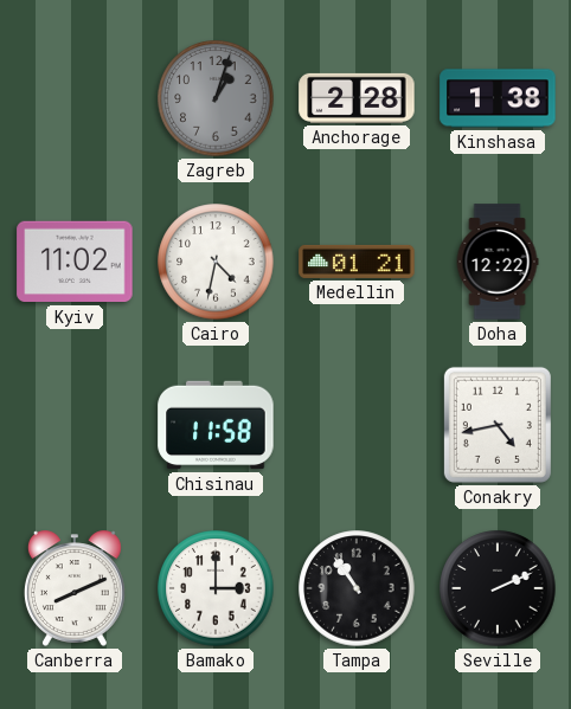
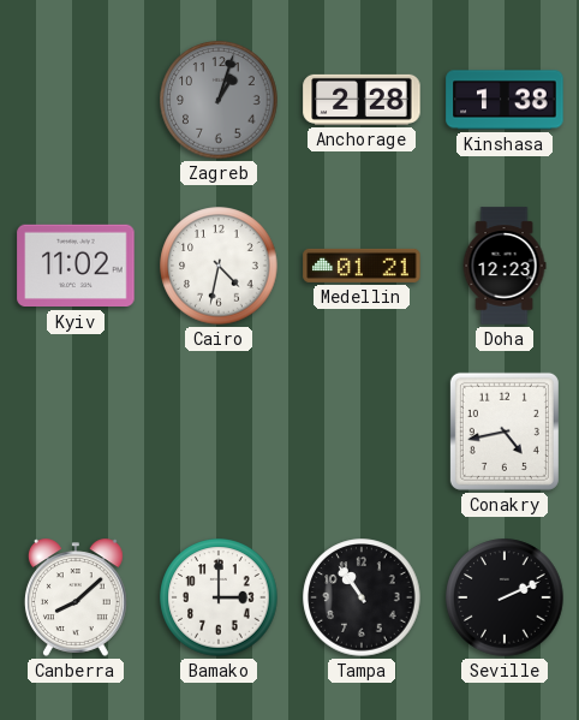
Doha: 12:22 -> 12:23 (505, 266)
Chisinau: 11:58 -> none (216, 425)
Canberra: 8:11 -> 8:08 (76, 597)
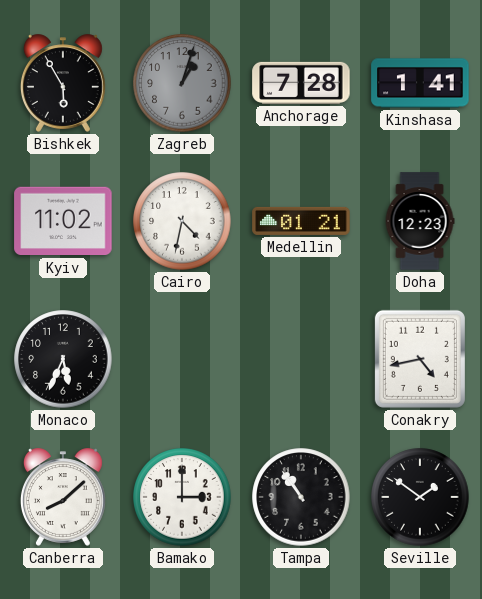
Bishkek: none -> 5:55 (63, 83)
Anchorage: 2:28 -> 7:28 (301, 83)
Kinshasa: 1:38 -> 1:41 (420, 83)
Monaco: none -> 5:34 (63, 359)
Seville: 2:11 -> 1:51 (420, 497)
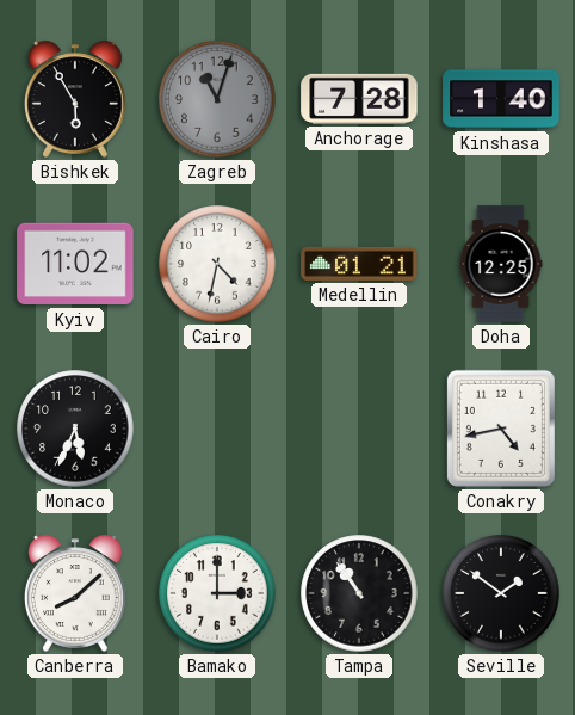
Zagreb: 1:03 -> 11:03 (217, 99)
Kinshasa: 1:41 -> 1:40 (501, 99)
Doha: 12:23 -> 12:25 (501, 264)
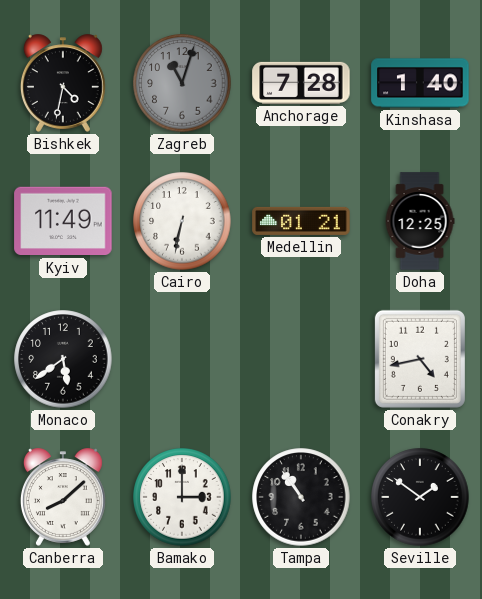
Bishkek: 5:55 -> 4:32 (63, 83)
Kyiv: 11:02 -> 11:49 (63, 221)
Cairo: 4:32 -> 6:32 (182, 221)
Monaco: 5:34 -> 5:39 (63, 359)
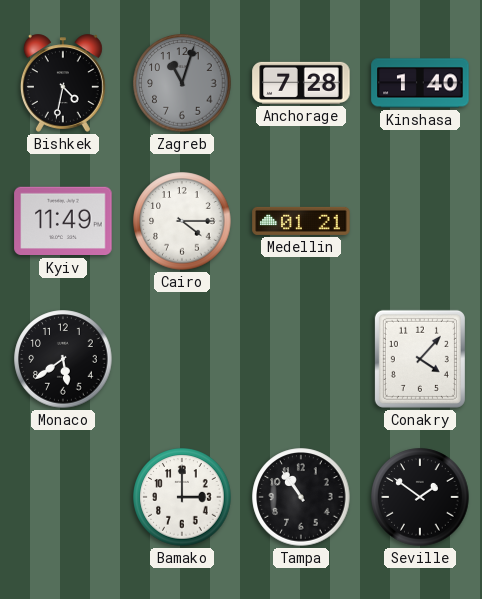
Cairo: 6:32 -> 4:15 (182, 221)
Doha: 12:25 -> none (420, 221)
Conakry: 4:43 -> 4:07 (420, 359)
Canberra: 8:08 -> none (63, 497)
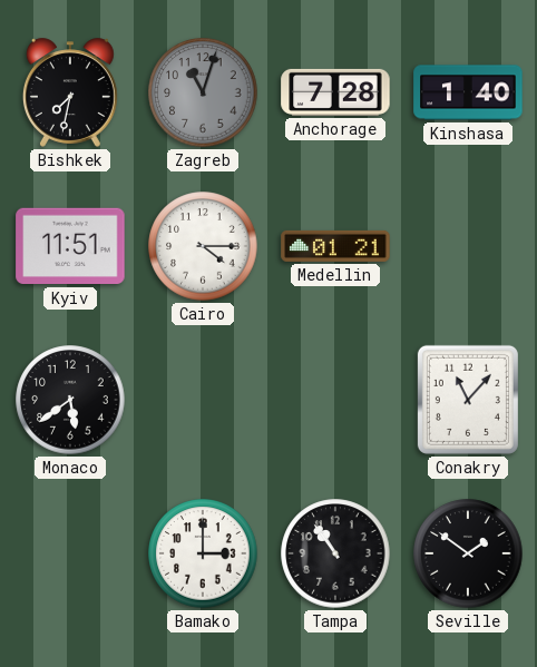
Bishkek: 4:32 -> 7:32 (70, 92)
Kyiv: 11:49 -> 11:51 (70, 246)
Conakry: 4:07 -> 11:07 (468, 400)
